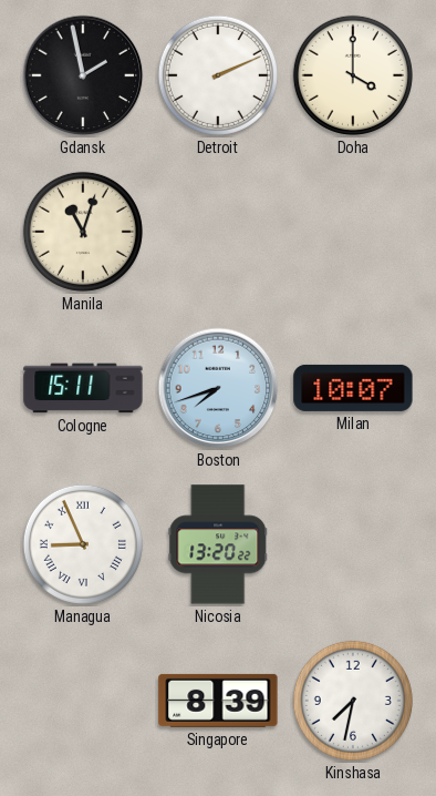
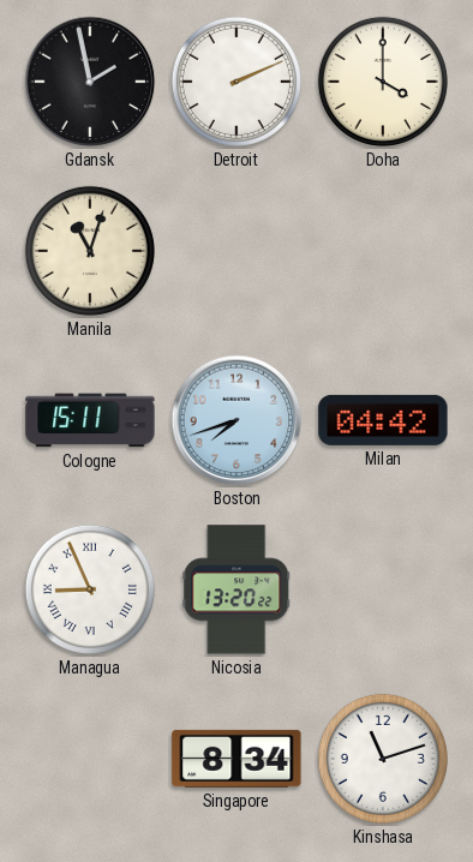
Milan: 10:07 -> 04:42 (383, 420)
Singapore: 8:39 -> 8:34 (237, 759)
Kinshasa: 7:32 -> 11:12 (383, 759)
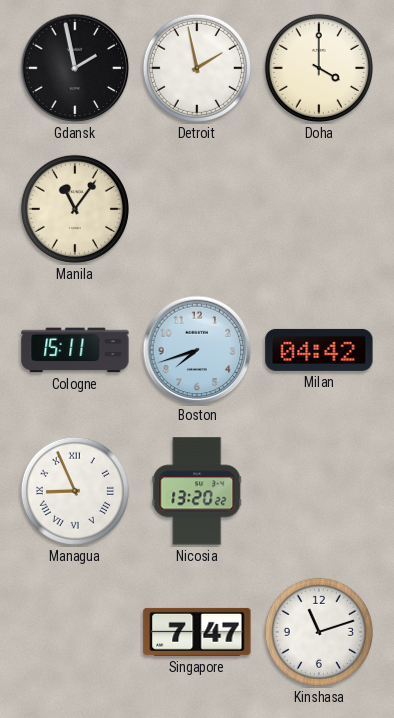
Detroit: 2:11 -> 1:58 (197, 68)
Manila: 11:03 -> 11:06 (75, 209)
Singapore: 8:34 -> 7:47 (197, 632)
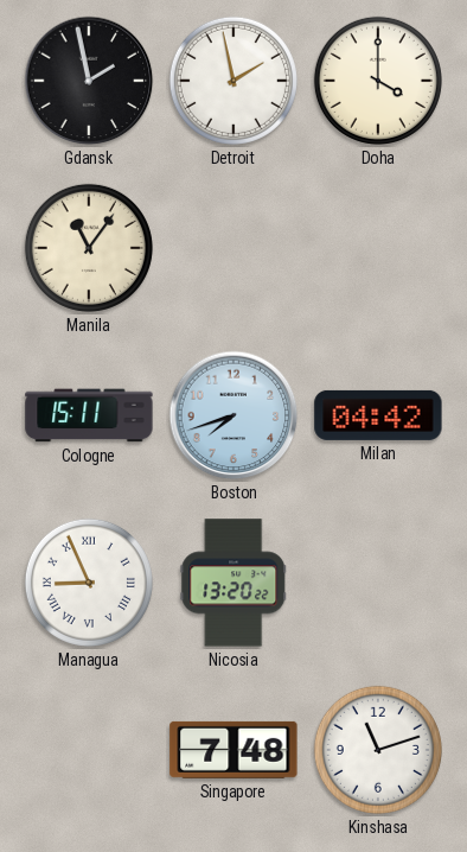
Singapore: 7:47 -> 7:48 (233, 750)
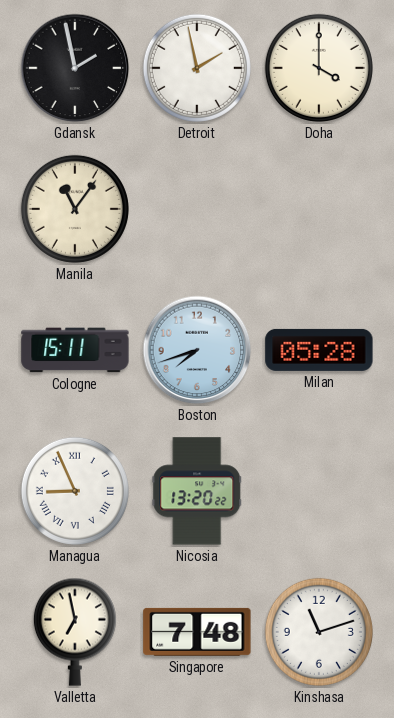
Milan: 04:42 -> 05:28 (319, 350)
Valletta: none -> 6:58 (75, 632)
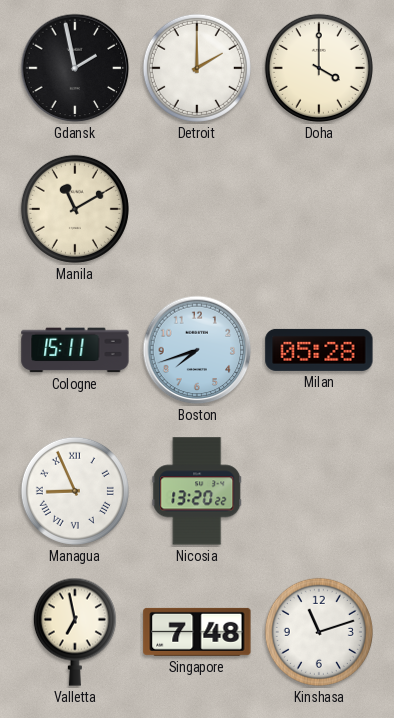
Detroit: 1:58 -> 2:00 (197, 68)
Manila: 11:06 -> 11:10 (75, 209)
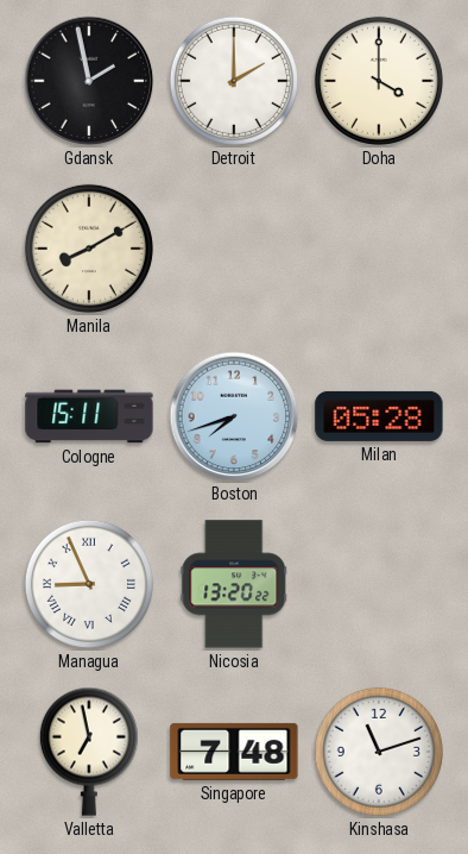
Manila: 11:10 -> 8:10 (89, 249)
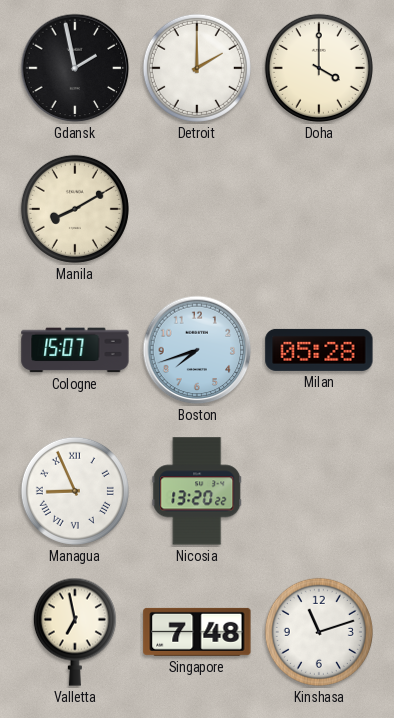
Cologne: 15:11 -> 15:07 (75, 350)
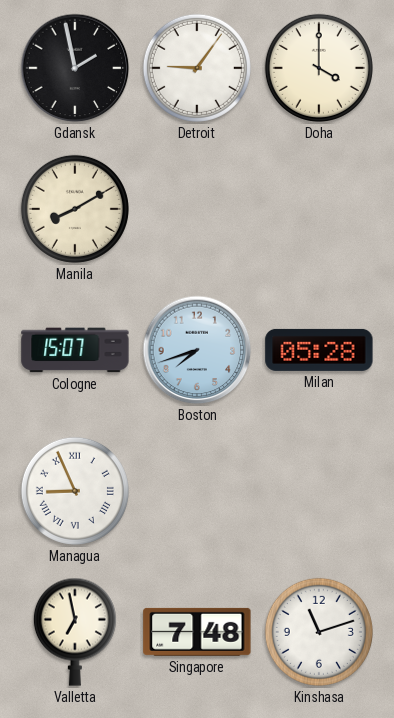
Detroit: 2:00 -> 9:06 (197, 68)
Nicosia: 13:20 -> none (197, 491)
